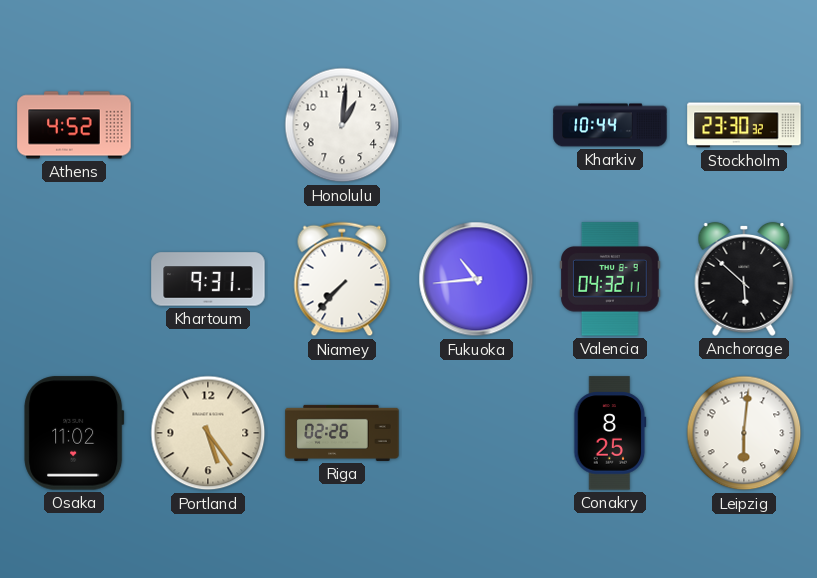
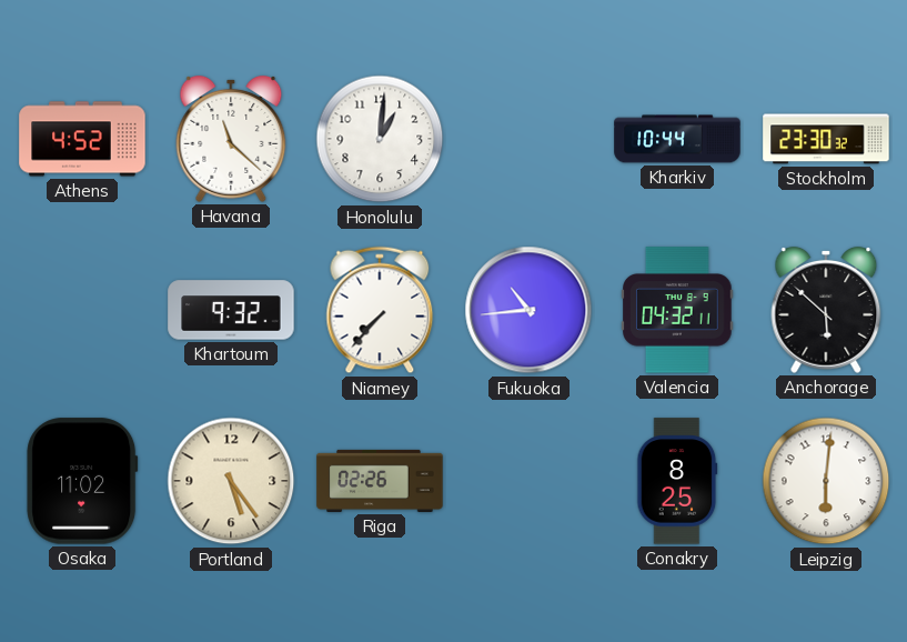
Havana: none -> 11:22 (231, 139)
Khartoum: 9:31 -> 9:32 (231, 310)
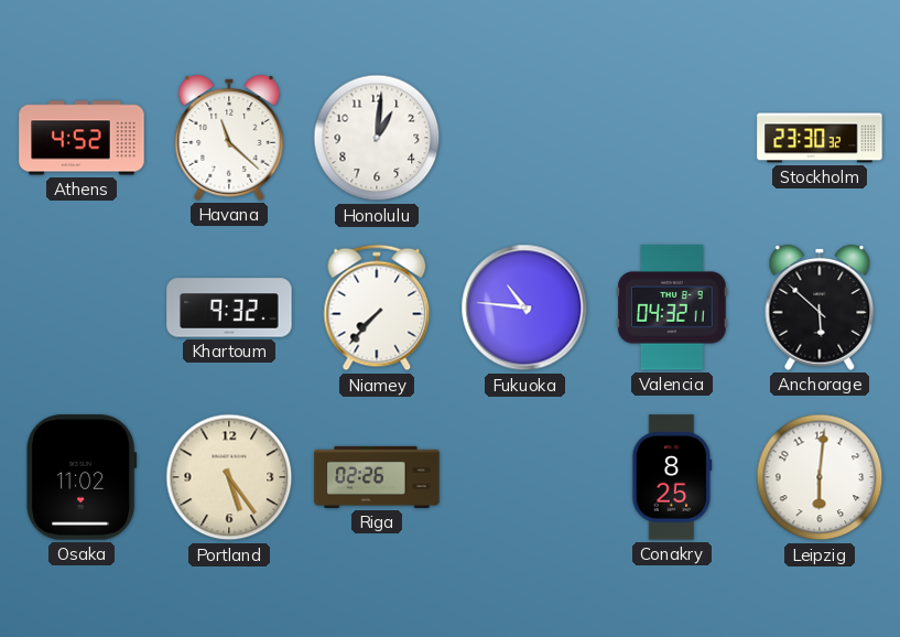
Kharkiv: 10:44 -> none (677, 139)
Fukuoka: 10:44 -> 10:46 (524, 307)
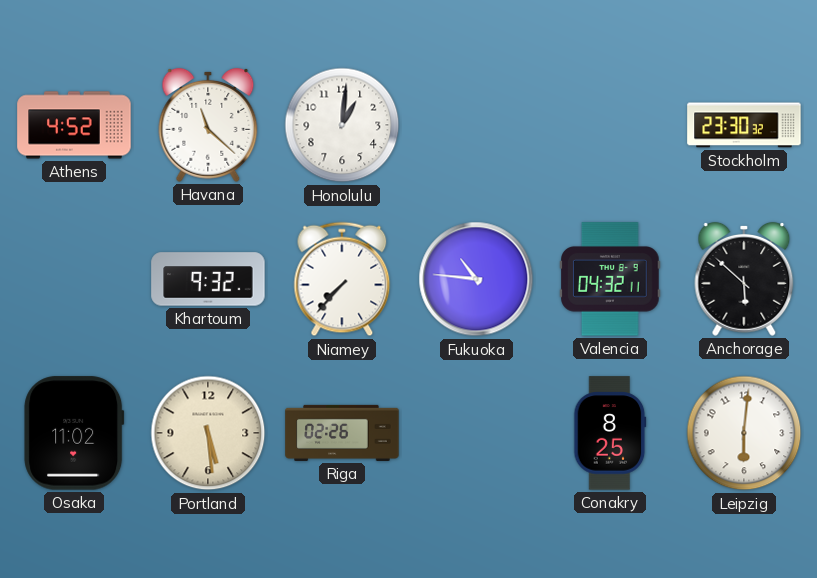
Portland: 5:24 -> 5:29 (208, 433)
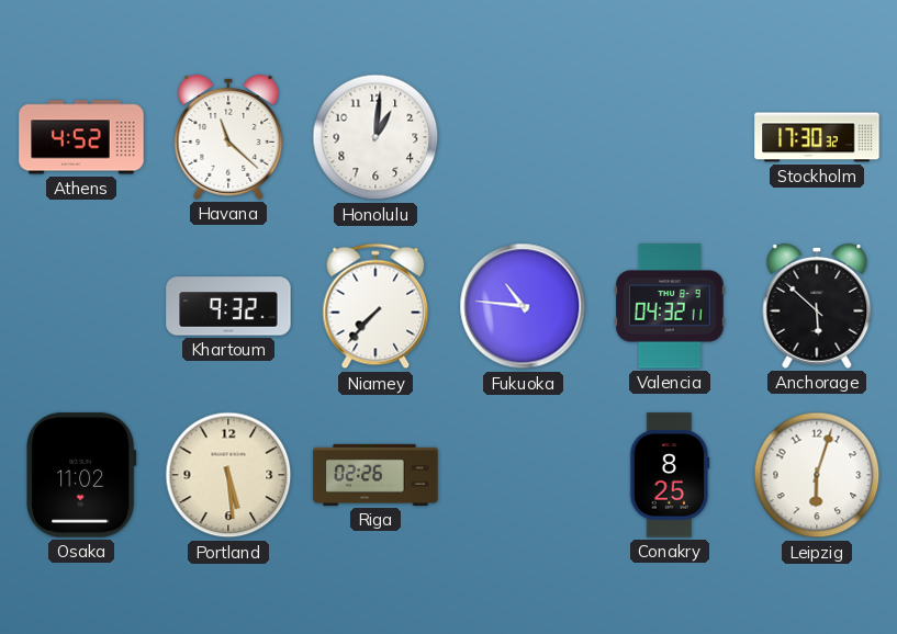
Stockholm: 23:30 -> 17:30 (817, 137)
Leipzig: 6:01 -> 6:03 (817, 475)
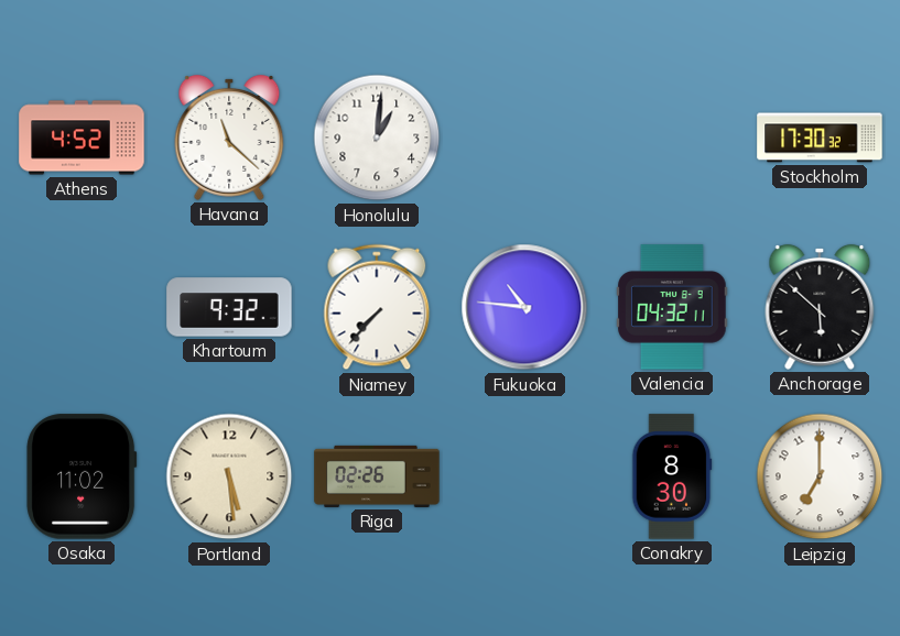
Conakry: 8:25 -> 8:30 (672, 476)
Leipzig: 6:03 -> 7:00 (820, 476)
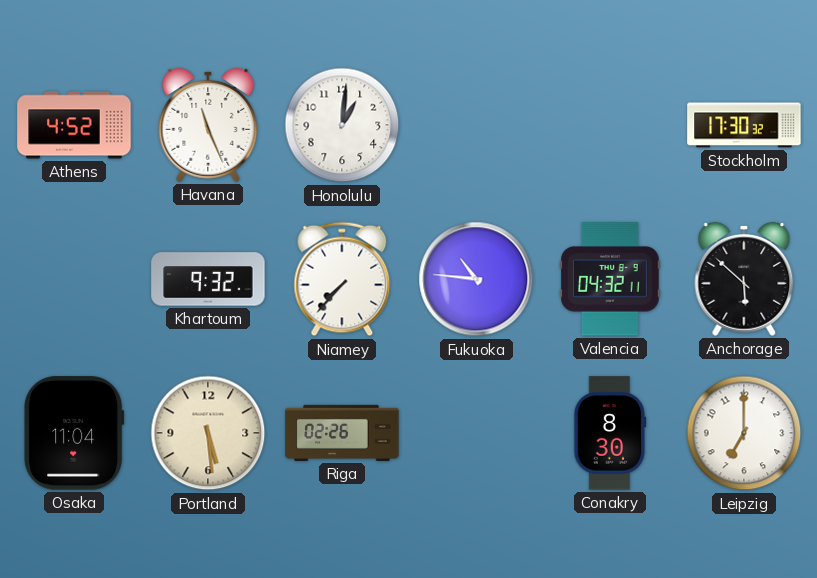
Havana: 11:22 -> 11:26 (208, 125)
Osaka: 11:02 -> 11:04 (74, 433)
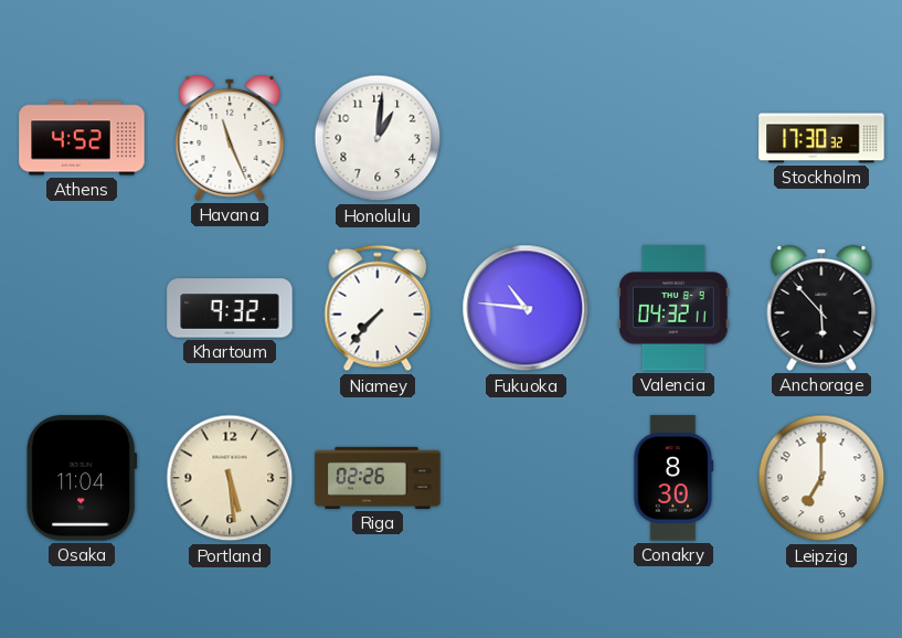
Anchorage: 5:52 -> 5:53 (821, 308)
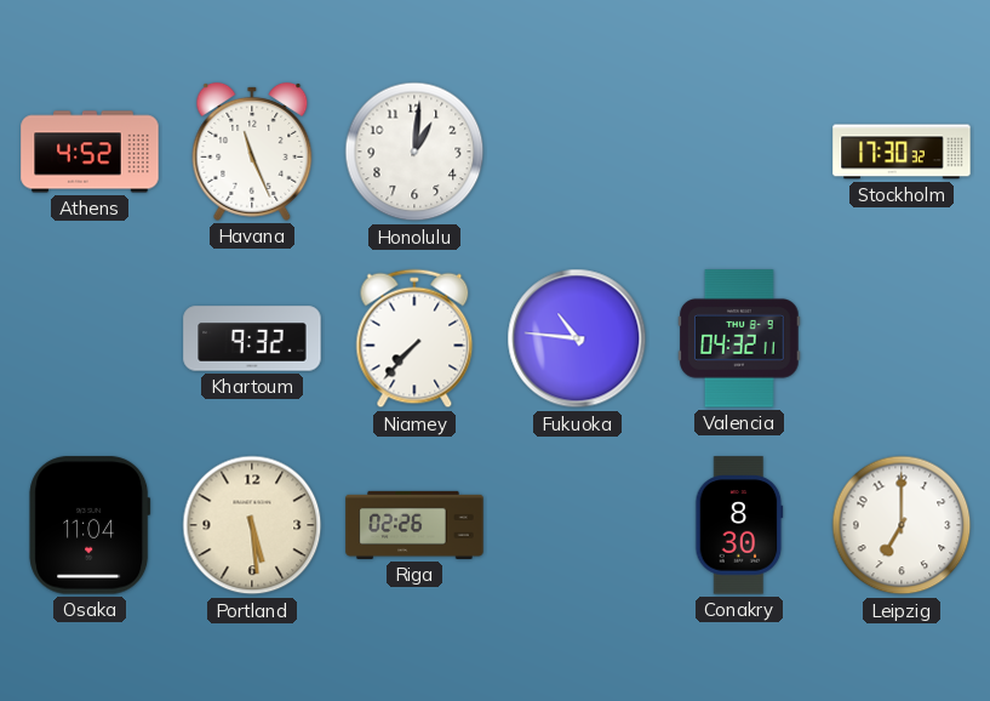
Anchorage: 5:53 -> none (821, 308)
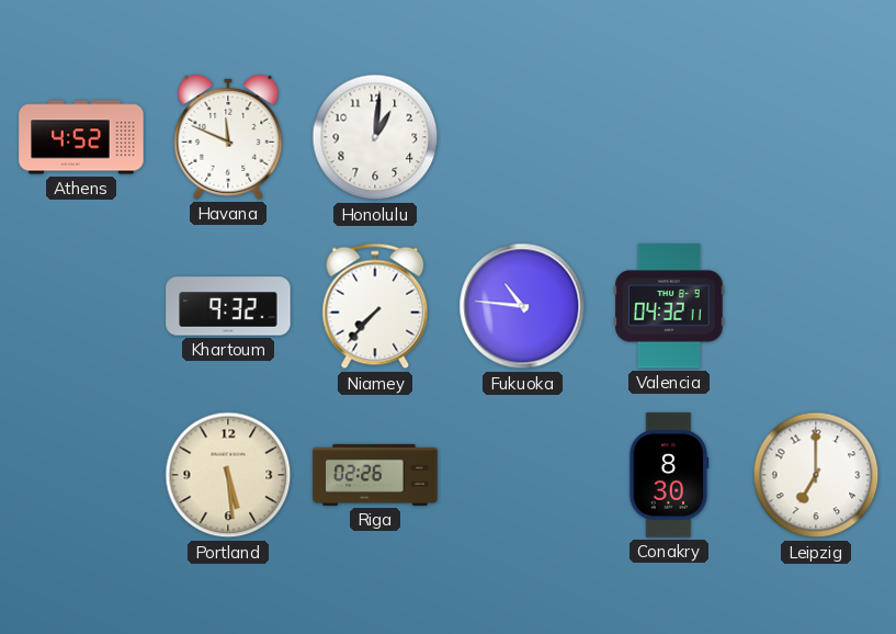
Havana: 11:26 -> 11:49 (228, 137)
Stockholm: 17:30 -> none (902, 152)
Osaka: 11:04 -> none (90, 525)
